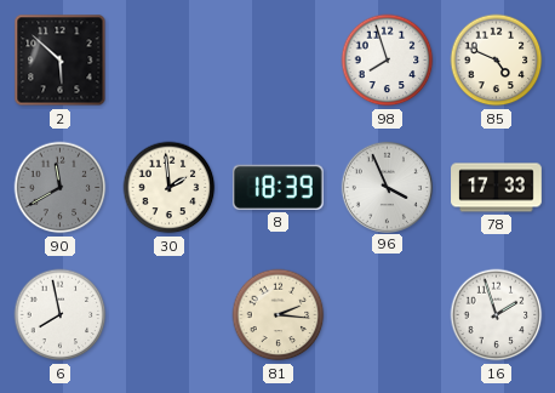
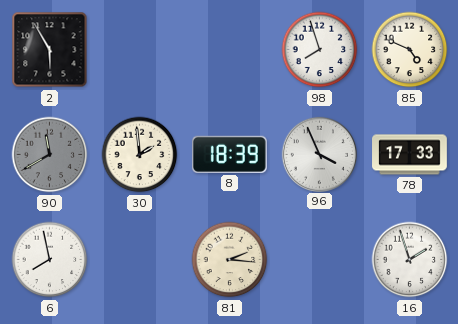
2: 5:52 -> 5:55 (50, 50)
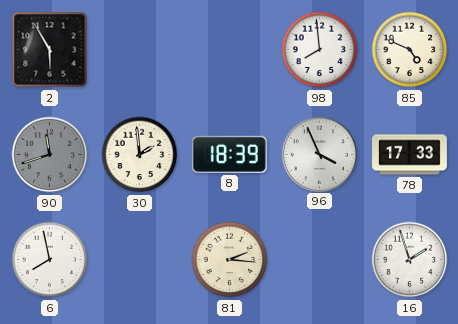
98: 7:57 -> 7:59 (320, 50)
90: 11:40 -> 11:42 (50, 155)
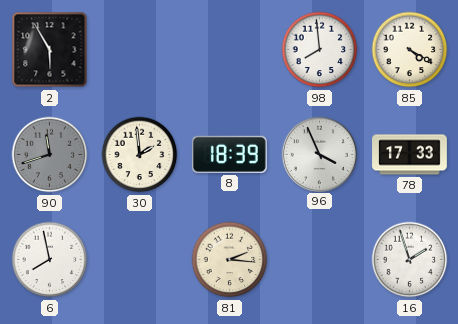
85: 4:49 -> 4:20 (410, 50)
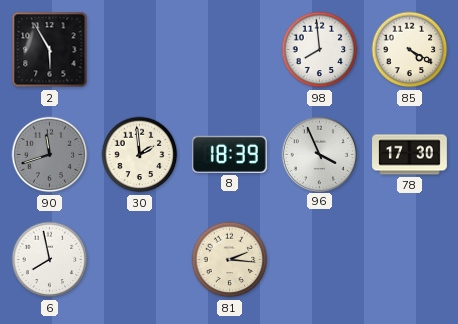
78: 17:33 -> 17:30 (410, 155)
16: 1:57 -> none (410, 260)
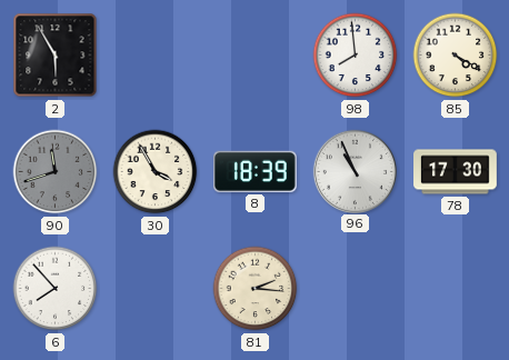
30: 1:59 -> 3:55 (156, 172)
96: 3:56 -> 10:56 (355, 171)
6: 7:58 -> 7:53 (56, 289)
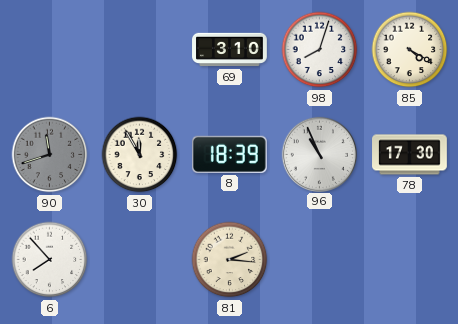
2: 5:55 -> none (56, 56)
69: none -> 3:10 (230, 50)
98: 7:59 -> 8:03 (320, 50)
30: 3:55 -> 11:55 (140, 155)
